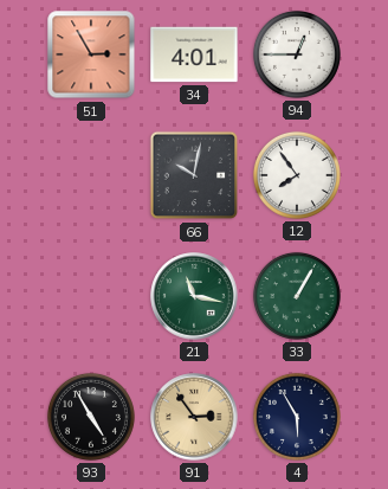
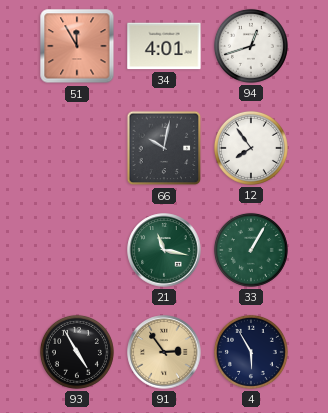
51: 2:55 -> 11:55 (77, 46)
94: 12:45 -> 12:42 (251, 46)
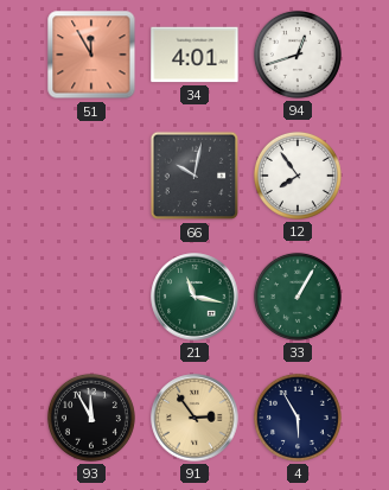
93: 4:55 -> 11:55 (91, 418)
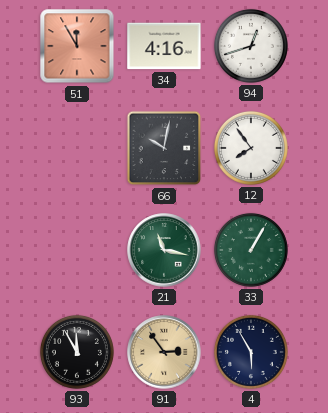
34: 4:01 -> 4:16 (164, 46)
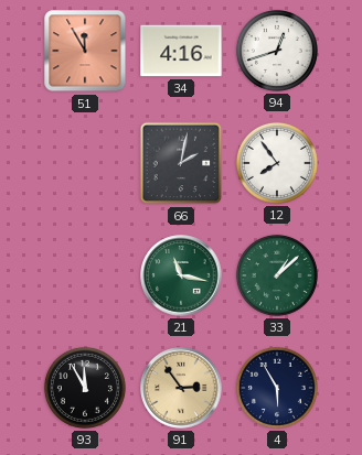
66: 10:02 -> 2:02 (181, 163)
33: 1:05 -> 1:08 (277, 275)
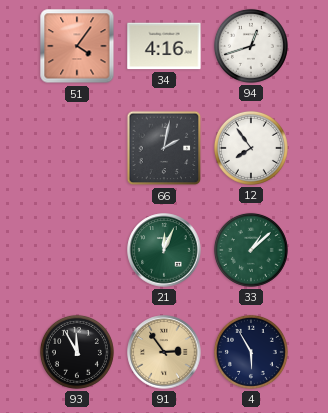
51: 11:55 -> 4:06 (77, 46)
21: 11:17 -> 12:04 (164, 250)
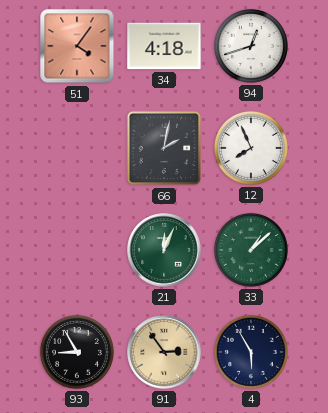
34: 4:16 -> 4:18 (164, 46)
12: 7:54 -> 7:56 (251, 148)
93: 11:55 -> 8:55 (77, 352)
